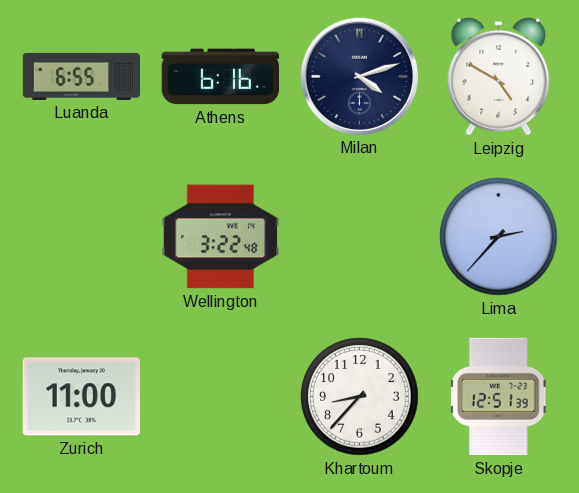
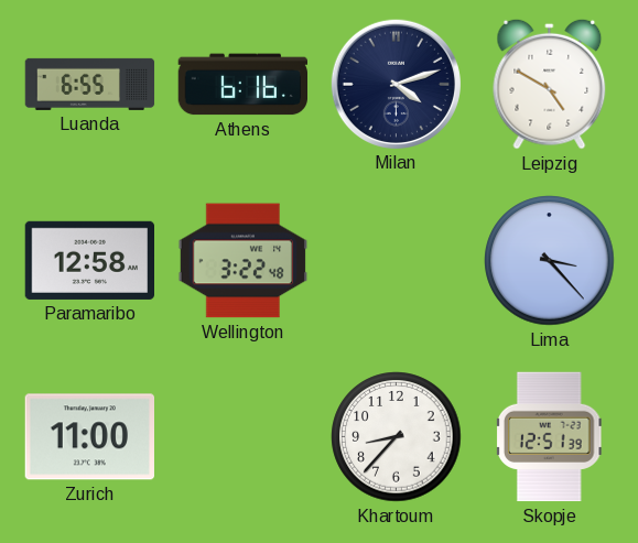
Paramaribo: none -> 12:58 (90, 260)
Lima: 2:37 -> 3:23 (550, 261)
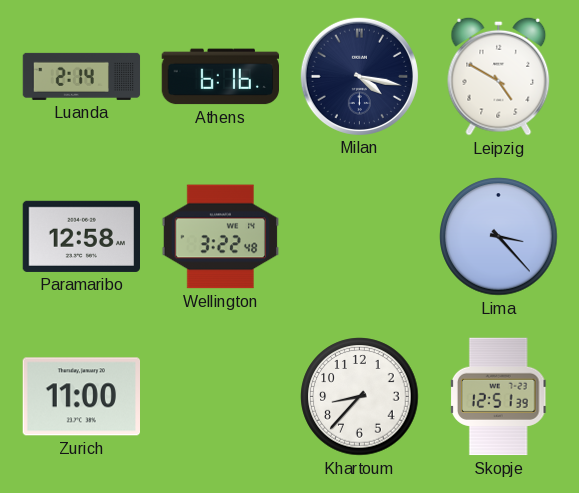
Luanda: 6:55 -> 2:14 (82, 76)
Milan: 4:12 -> 4:17 (359, 76)
